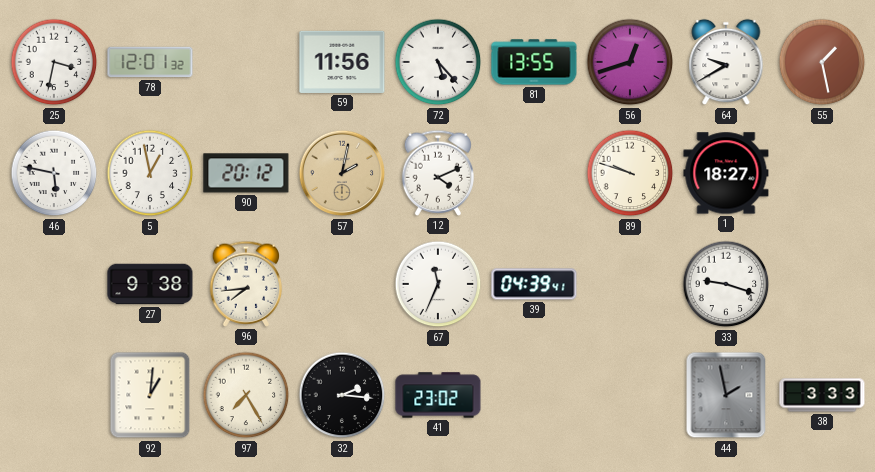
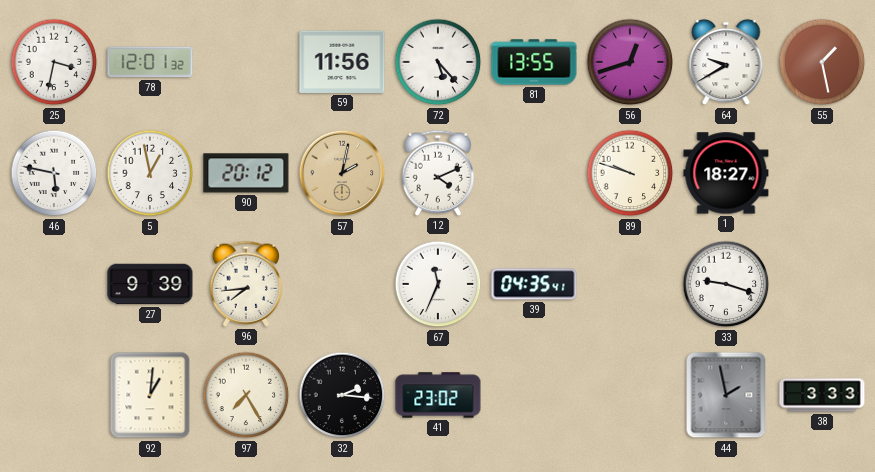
27: 9:38 -> 9:39 (150, 284)
39: 04:39 -> 04:35 (534, 284)
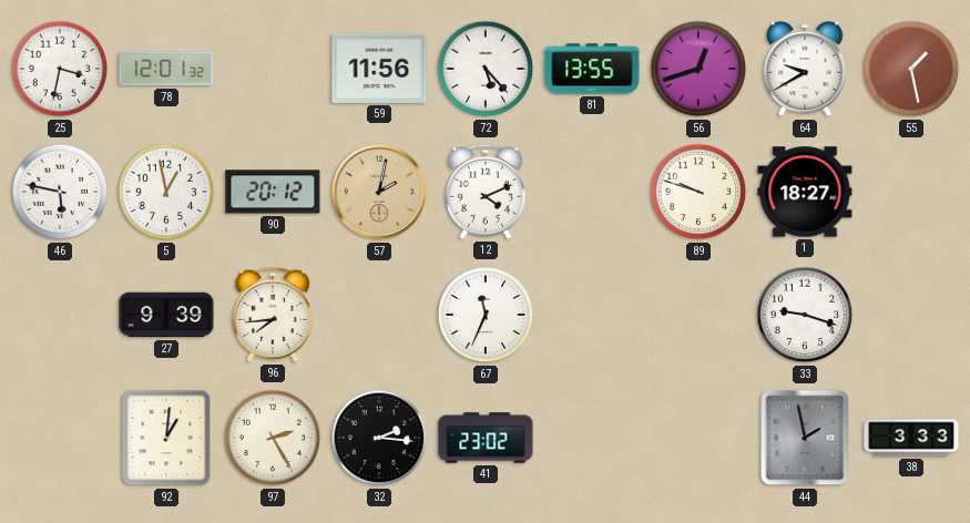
39: 04:35 -> none (534, 284)
97: 7:25 -> 2:25 (273, 438)
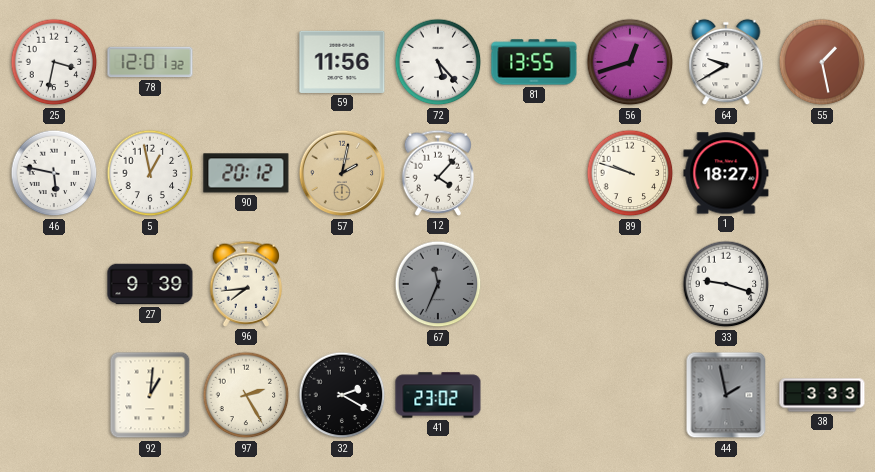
12: 4:11 -> 4:07 (438, 173)
67 dial: white -> grey (438, 284)
32: 2:16 -> 2:20 (342, 395)
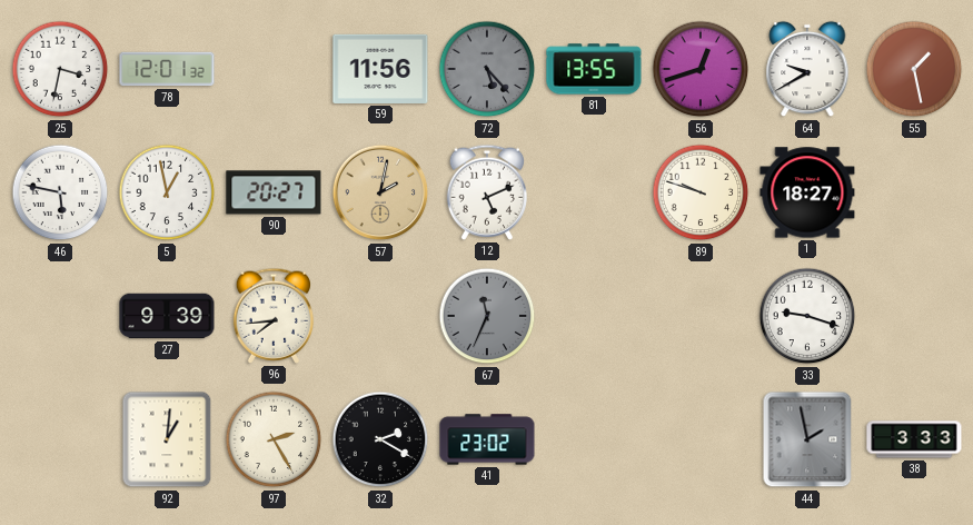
72 dial: white -> grey (487, 69)
90: 20:12 -> 20:27 (274, 192)
12: 4:07 -> 5:11 (487, 192)
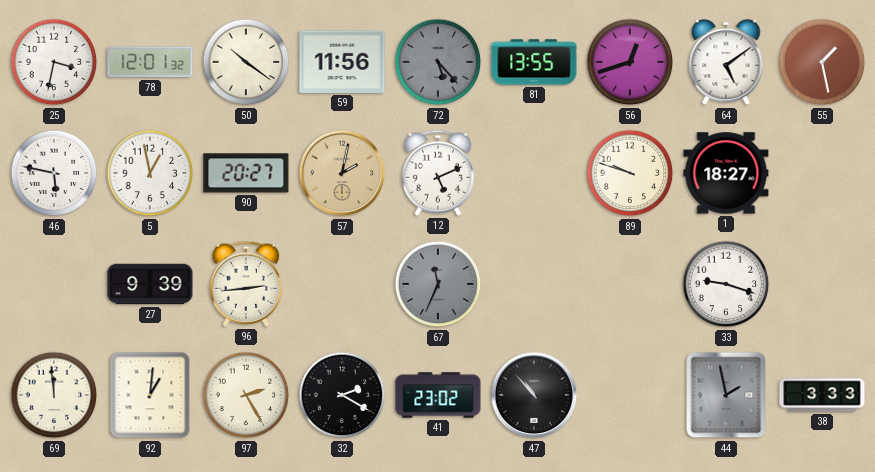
50: none -> 10:21 (246, 62)
64: 9:40 -> 5:09 (726, 62)
96: 7:44 -> 2:44 (246, 284)
69: none -> 11:59 (54, 395)
47: none -> 10:53 (534, 395)
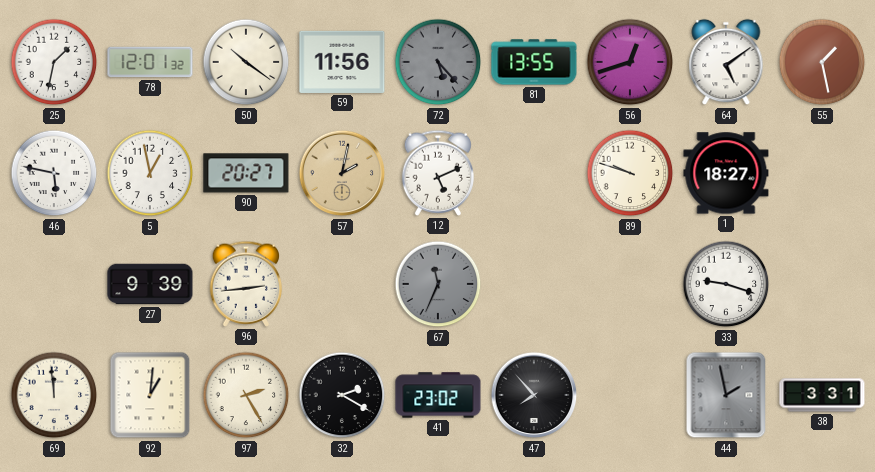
25: 3:32 -> 1:32 (54, 62)
47: 10:53 -> 7:53 (534, 395)
38: 3:33 -> 3:31 (822, 395)
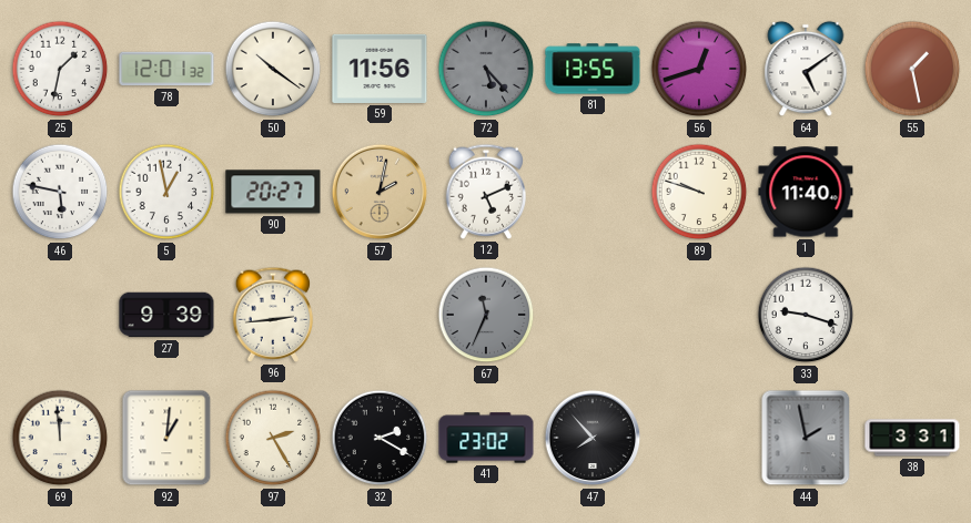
1: 18:27 -> 11:40 (806, 192)
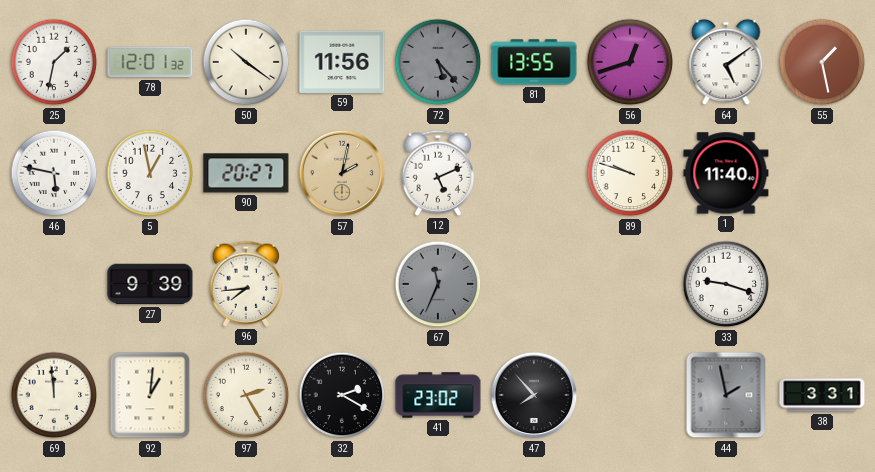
96: 2:44 -> 7:44 (246, 284)
